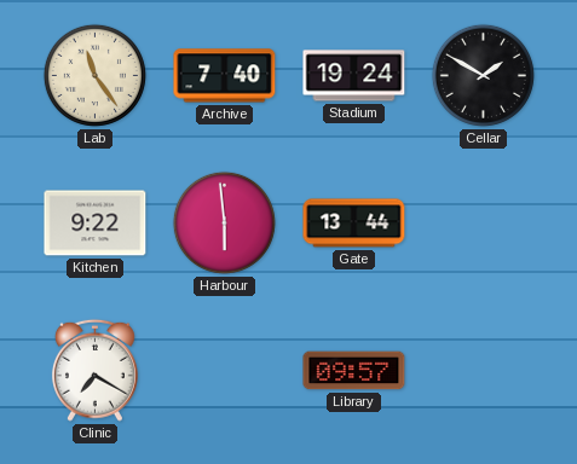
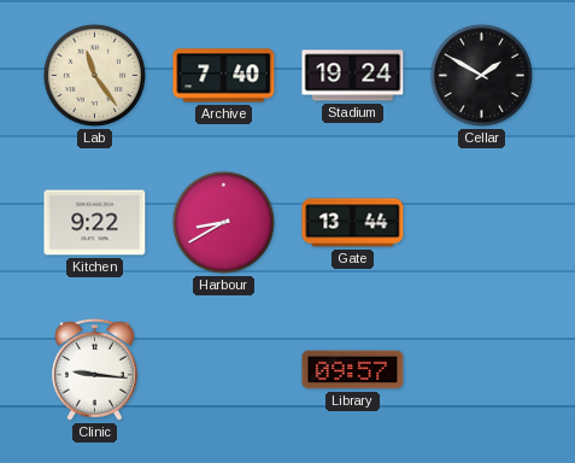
Harbour: 5:59 -> 8:40 (223, 222)
Clinic: 7:20 -> 9:16 (94, 369)
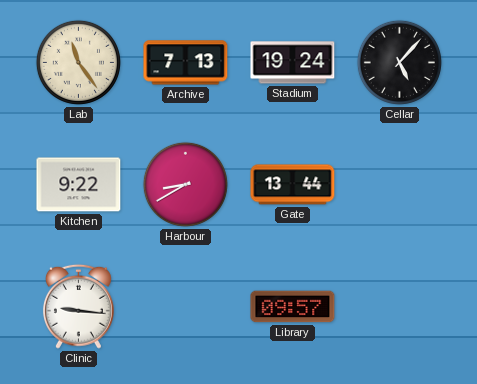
Archive: 7:40 -> 7:13 (186, 63)
Cellar: 1:50 -> 5:07 (399, 62)
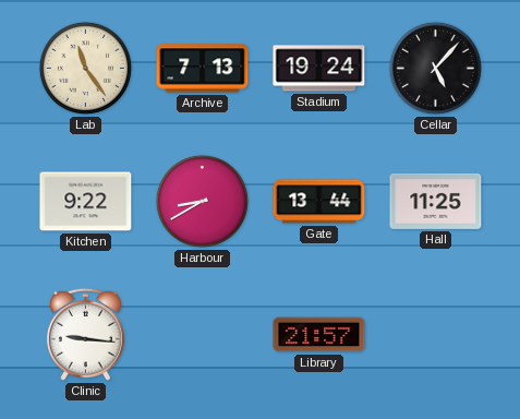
Hall: none -> 11:25 (436, 201)
Library: 09:57 -> 21:57 (319, 335)
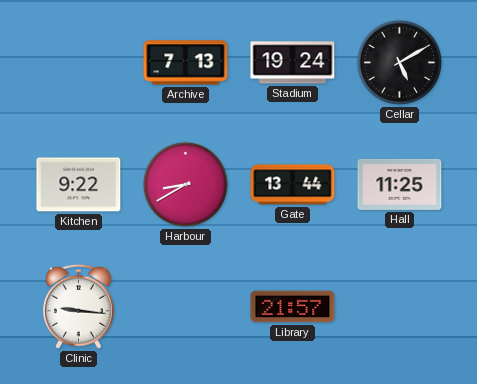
Lab: 11:24 -> none (85, 68)
Cellar: 5:07 -> 5:10 (399, 62)
